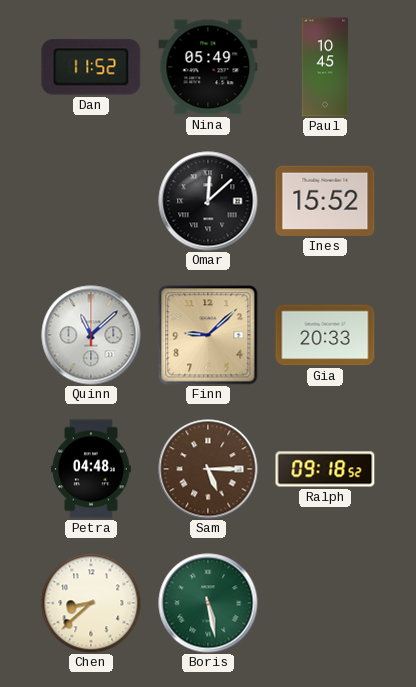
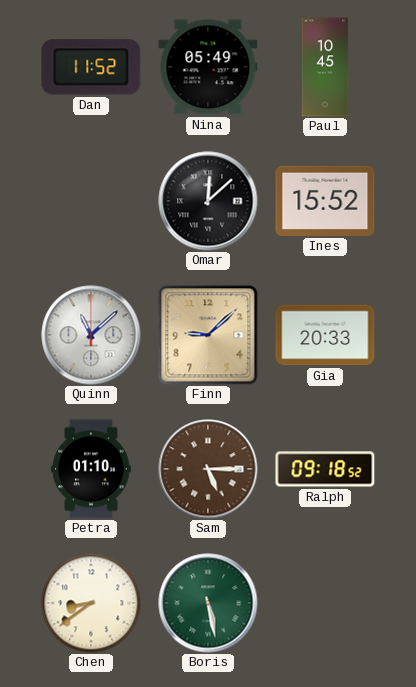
Petra: 04:48 -> 01:10 (91, 469)
Chen: 8:38 -> 8:39 (91, 603)
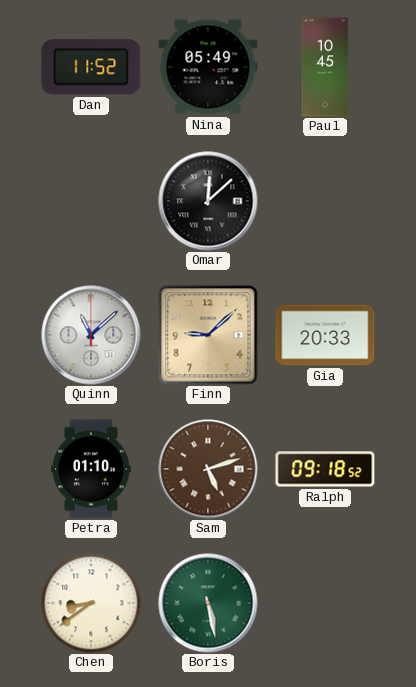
Ines: 15:52 -> none (325, 201)
Sam: 5:15 -> 5:12 (208, 469)
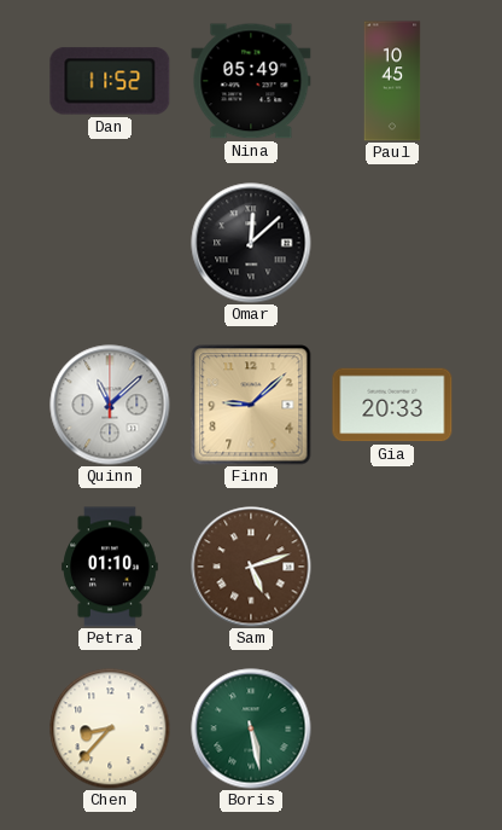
Ralph: 09:18 -> none (325, 469)
Chen: 8:39 -> 8:37 (110, 729)
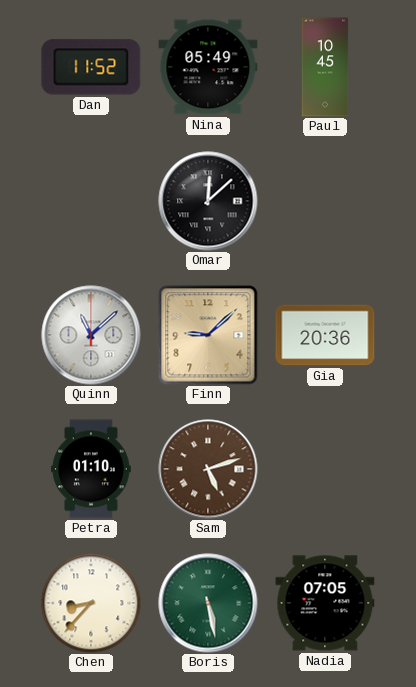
Gia: 20:33 -> 20:36 (325, 335)
Nadia: none -> 07:05 (325, 603)
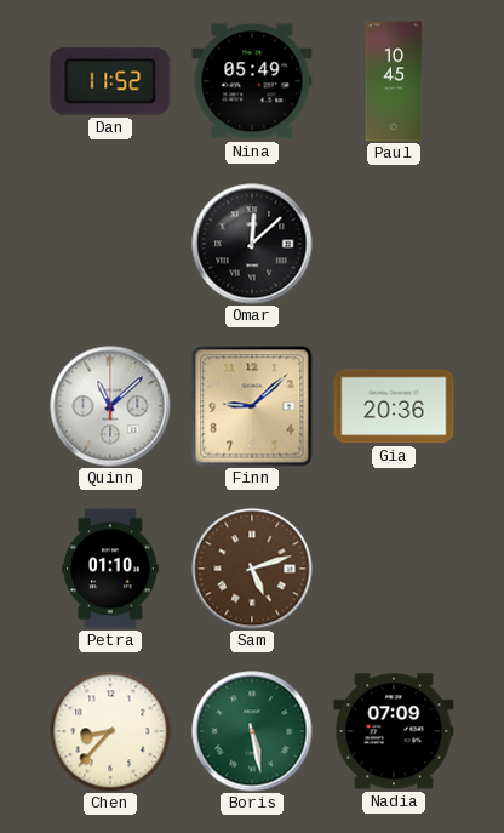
Nadia: 07:05 -> 07:09 (394, 731)
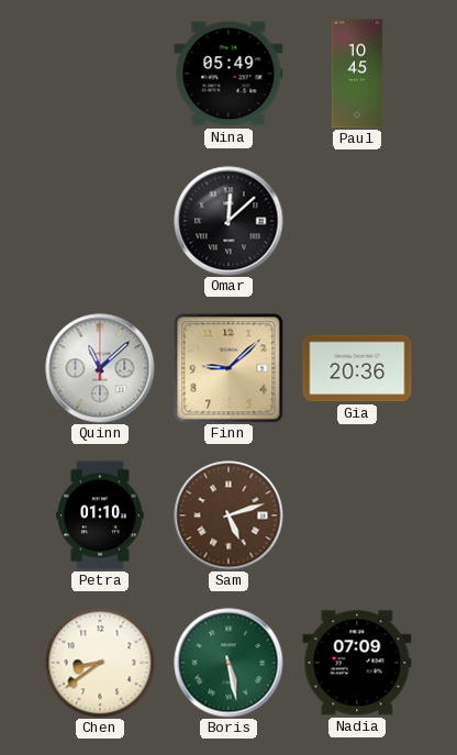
Dan: 11:52 -> none (110, 81)
Chen: 8:37 -> 8:39 (100, 663)
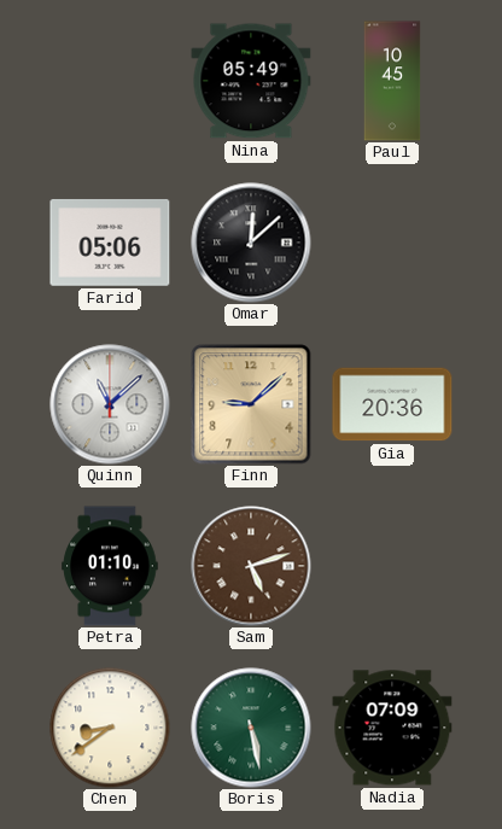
Farid: none -> 05:06 (110, 243)
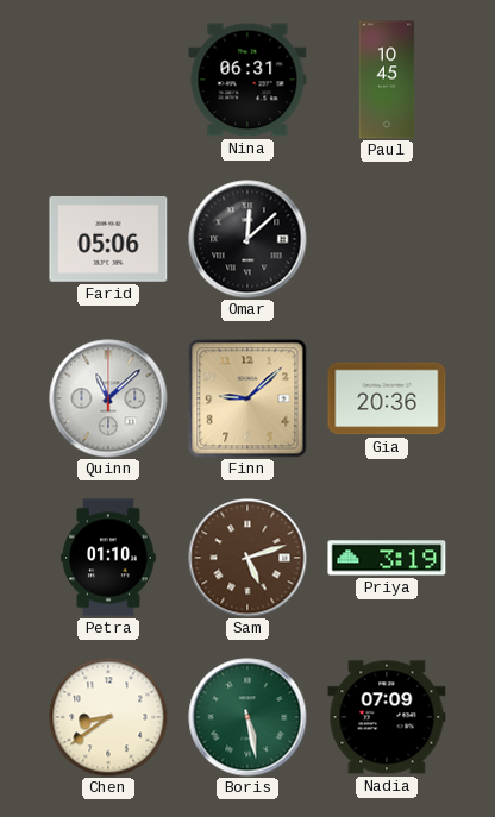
Nina: 05:49 -> 06:31 (248, 80)
Priya: none -> 3:19 (387, 558)
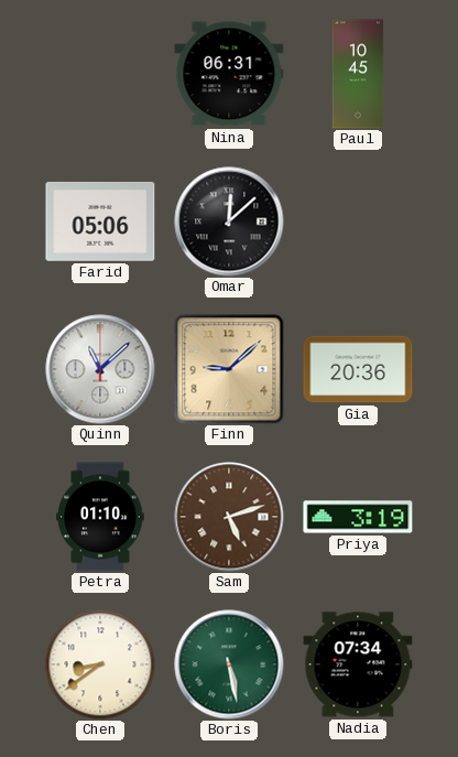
Nadia: 07:09 -> 07:34 (358, 664)
